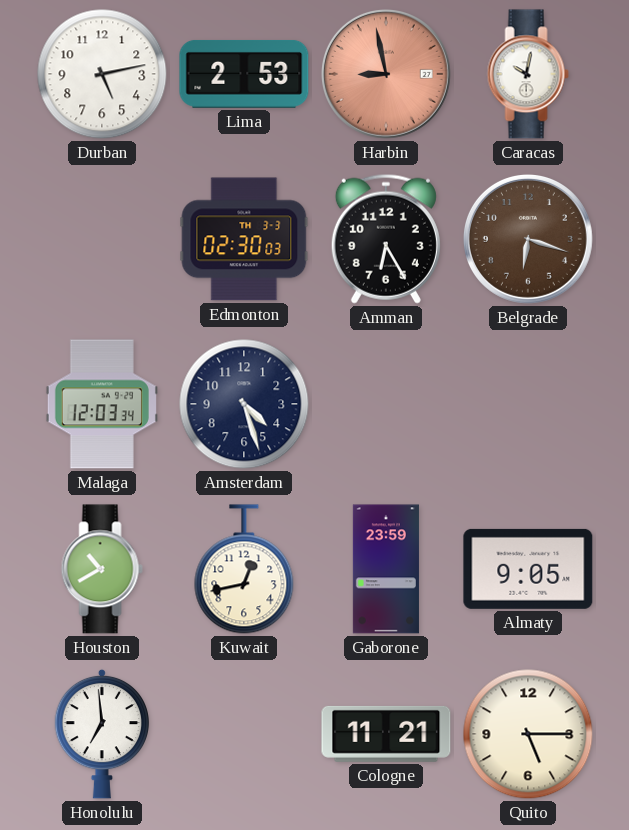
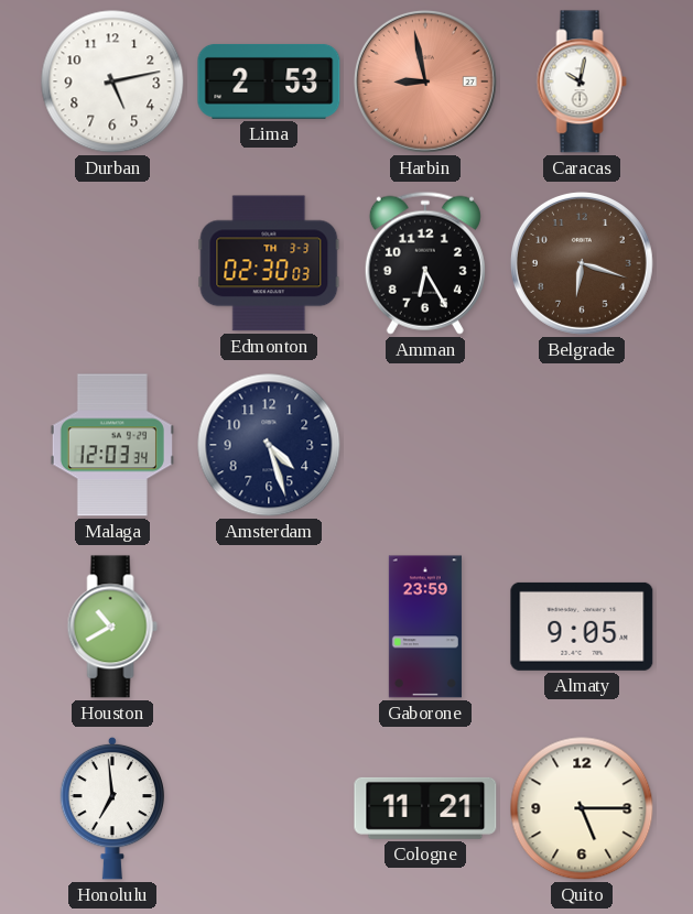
Kuwait: 12:43 -> none (244, 569)
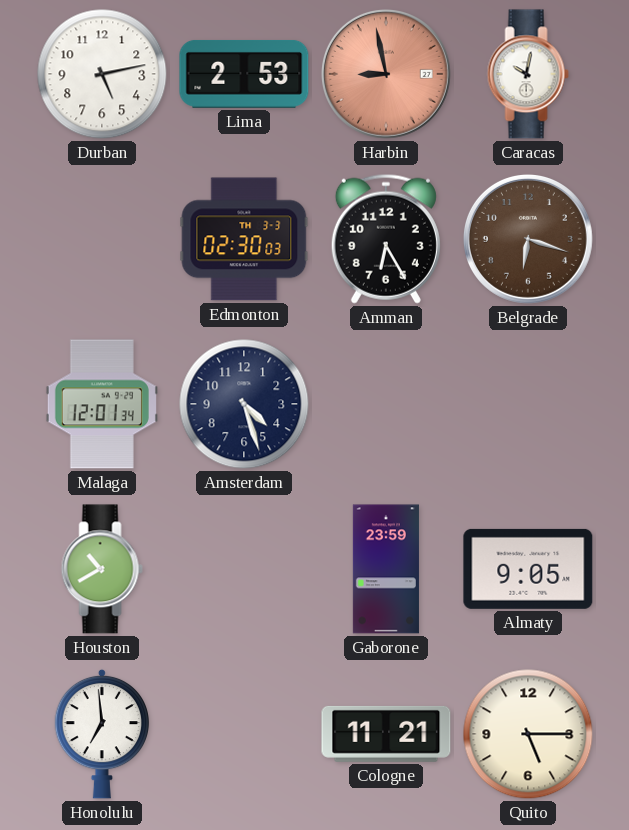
Malaga: 12:03 -> 12:01 (102, 404)
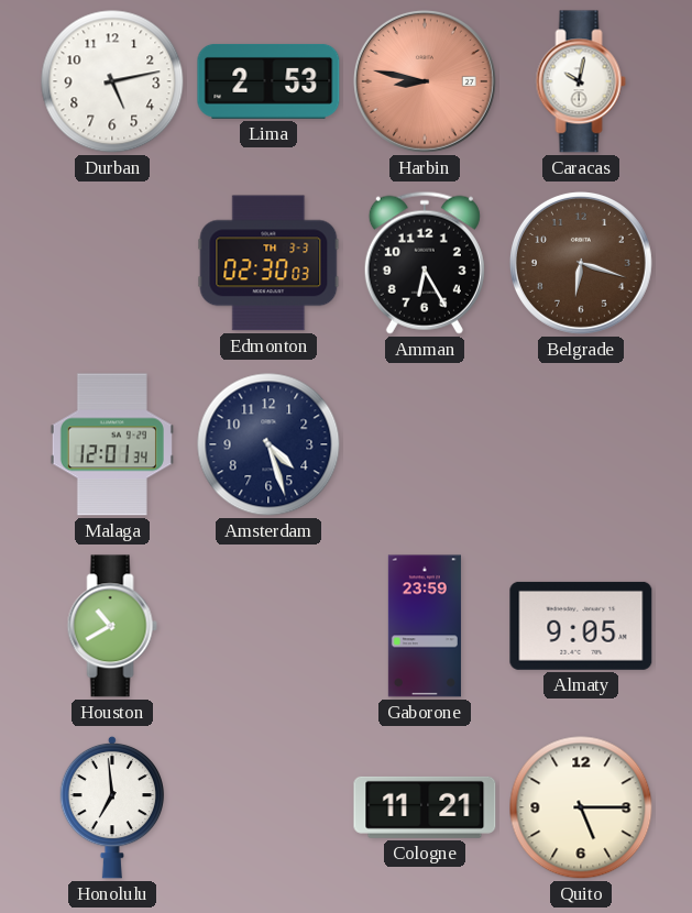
Harbin: 8:58 -> 8:47 (425, 81)
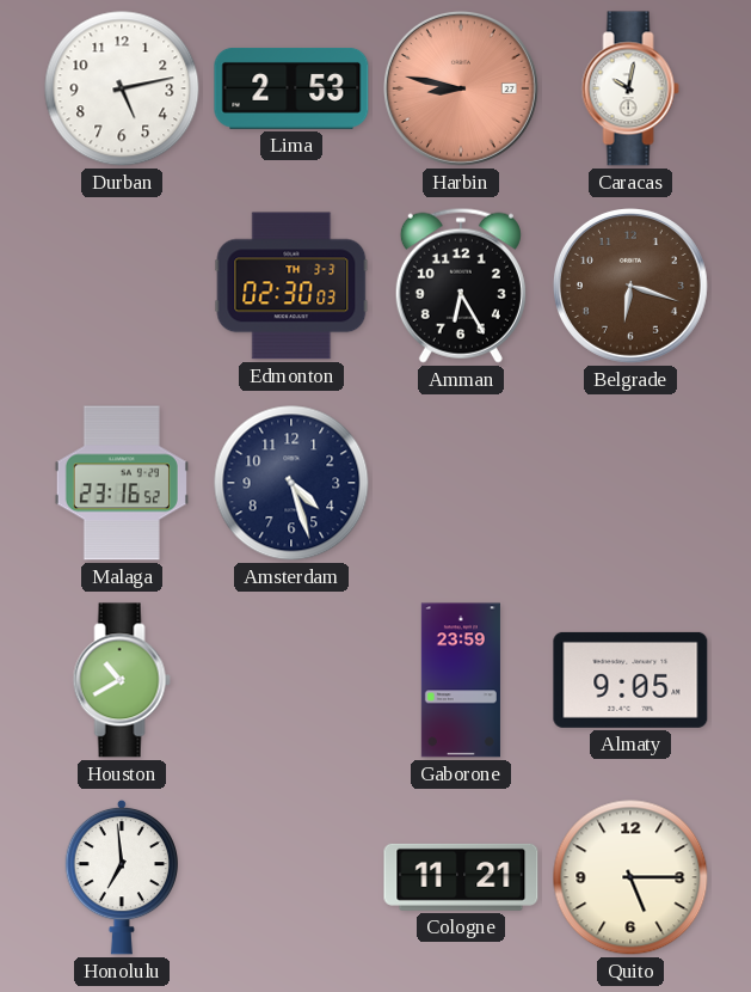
Malaga: 12:01 -> 23:16 (122, 483)
